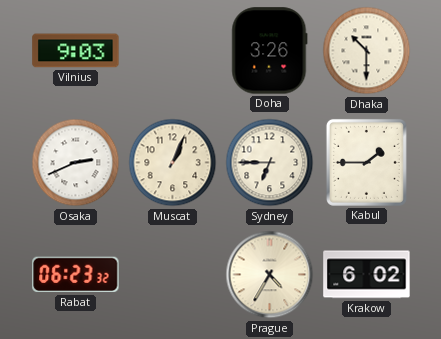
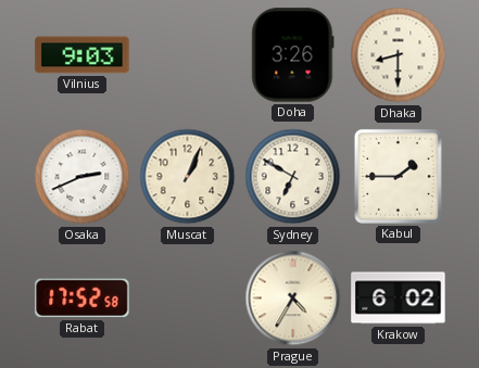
Dhaka: 10:30 -> 8:30 (399, 55)
Sydney: 6:45 -> 6:50 (293, 177)
Rabat: 06:23 -> 17:52 (83, 299)
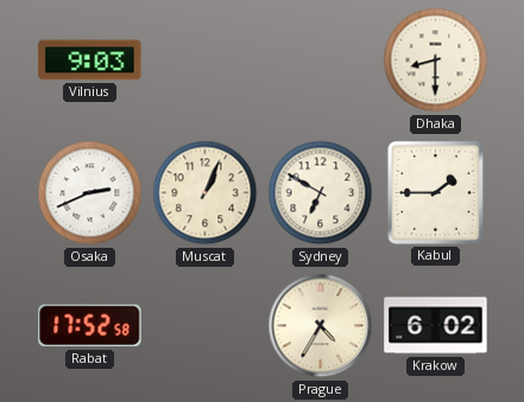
Doha: 3:26 -> none (293, 55)
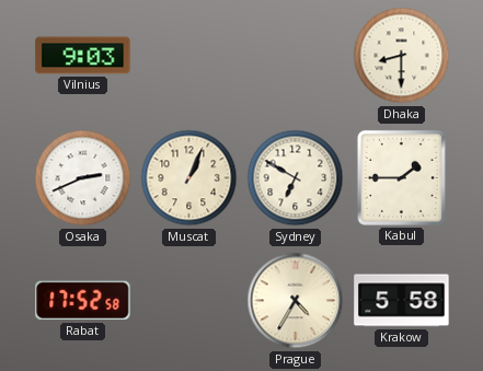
Krakow: 6:02 -> 5:58 (402, 301)
